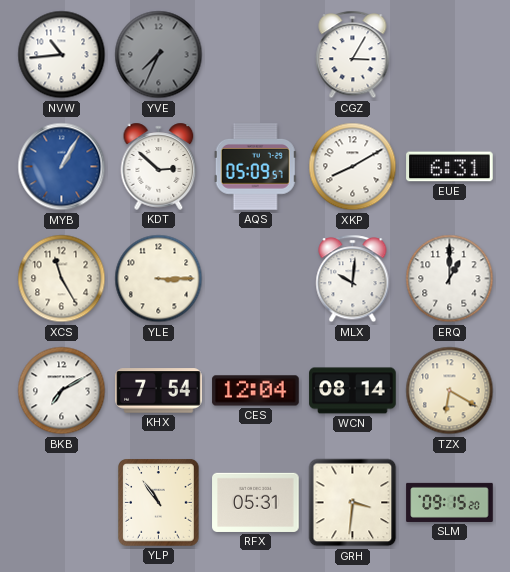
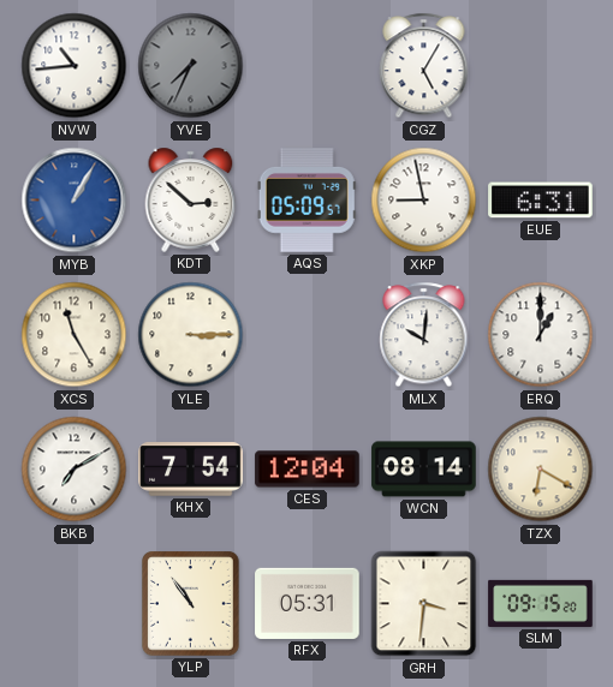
CGZ: 3:05 -> 5:05 (424, 66)
XKP: 8:10 -> 8:58 (424, 201)
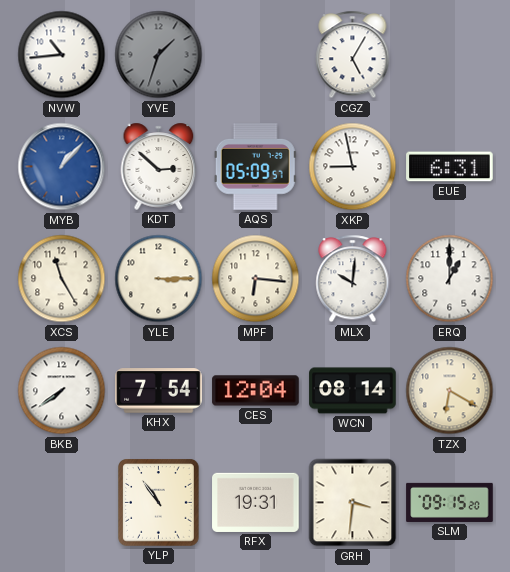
YVE: 7:34 -> 1:33 (159, 55)
MYB: 1:05 -> 1:07 (62, 167)
MPF: none -> 6:16 (256, 279)
BKB: 7:10 -> 7:39 (62, 391)
RFX: 05:31 -> 19:31 (256, 502)
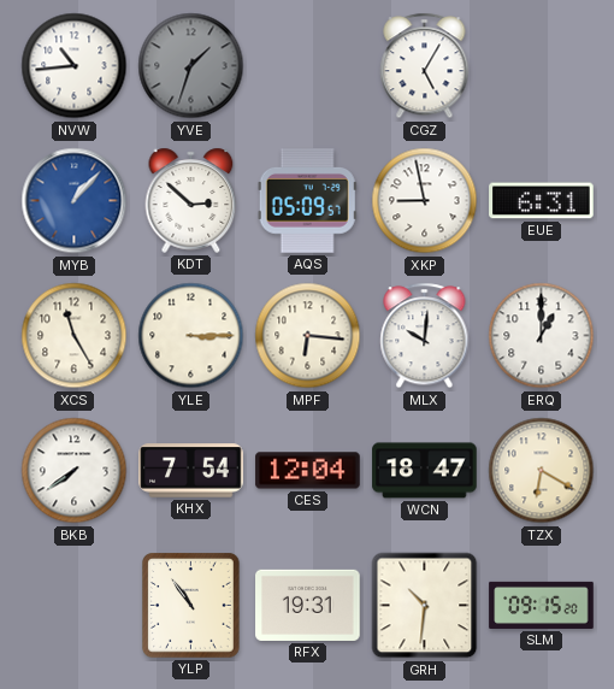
WCN: 08:14 -> 18:47 (425, 471)
GRH: 3:31 -> 10:31 (425, 606)
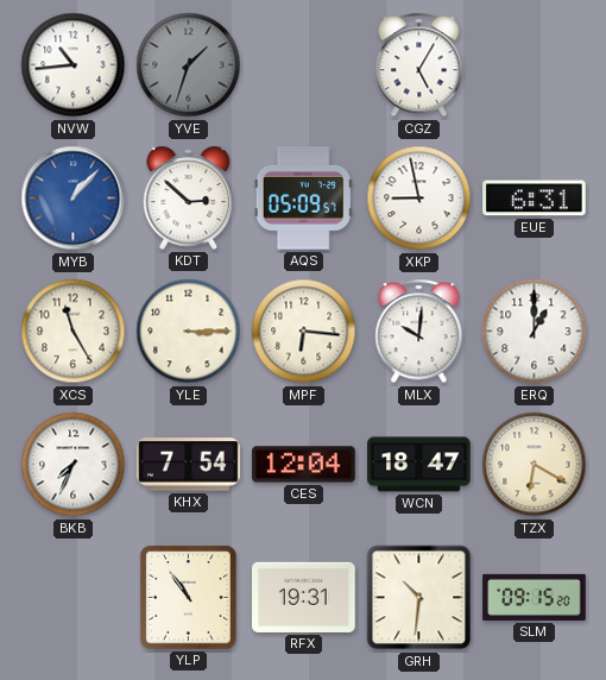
BKB: 7:39 -> 7:34 (74, 465)
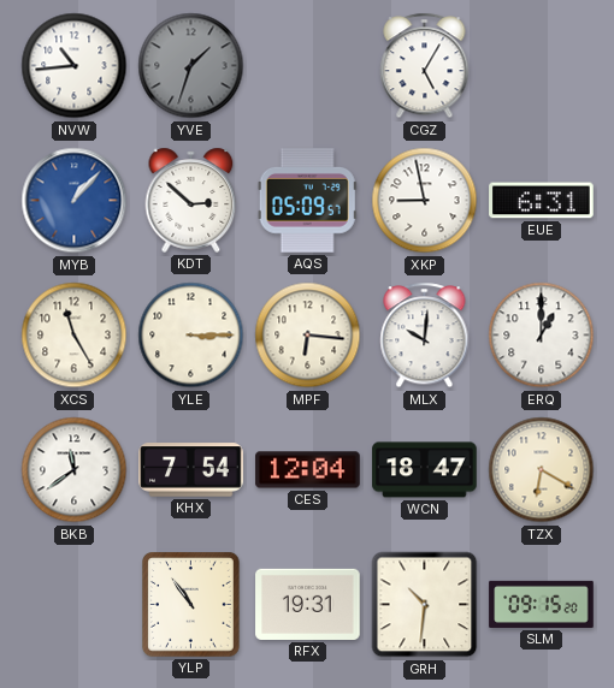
BKB: 7:34 -> 11:39 (75, 470)
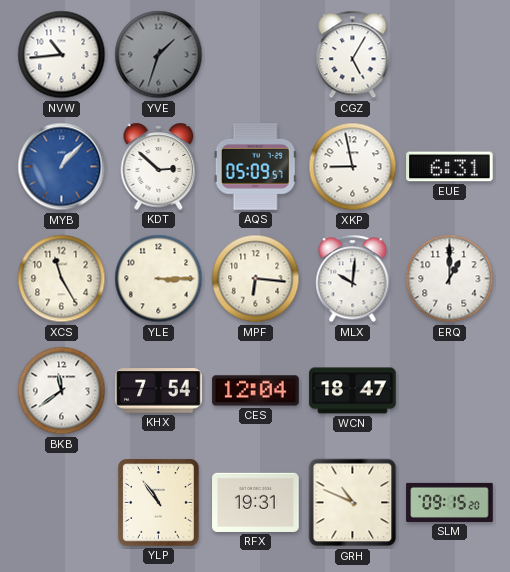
TZX: 6:20 -> none (542, 470)
GRH: 10:31 -> 10:49 (353, 503)
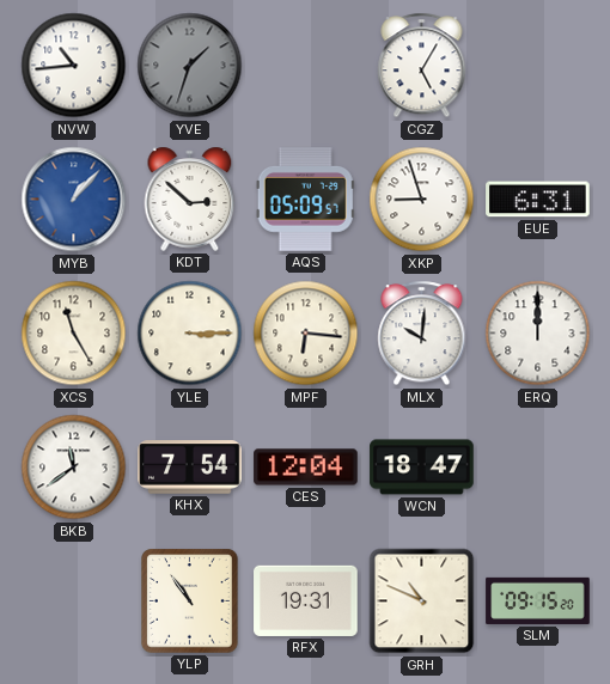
XKP: 8:58 -> 8:57 (422, 200)
ERQ: 1:00 -> 12:00 (538, 334)
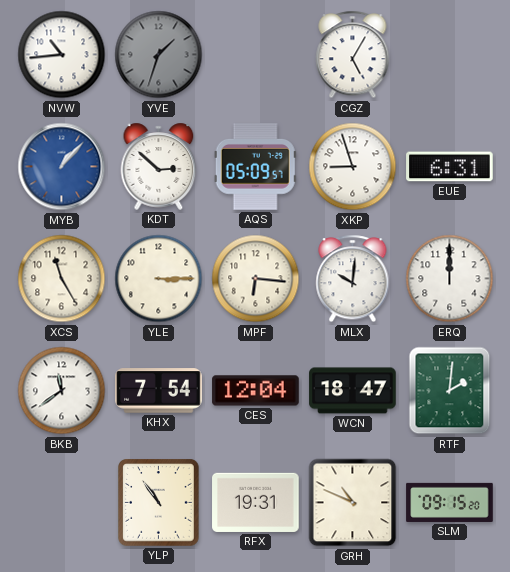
RTF: none -> 2:01 (450, 391)
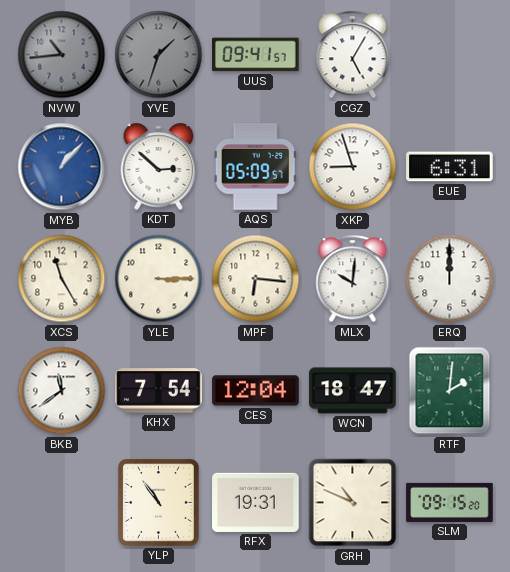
NVW dial: white -> grey (62, 55)
UUS: none -> 09:41 (256, 55)
